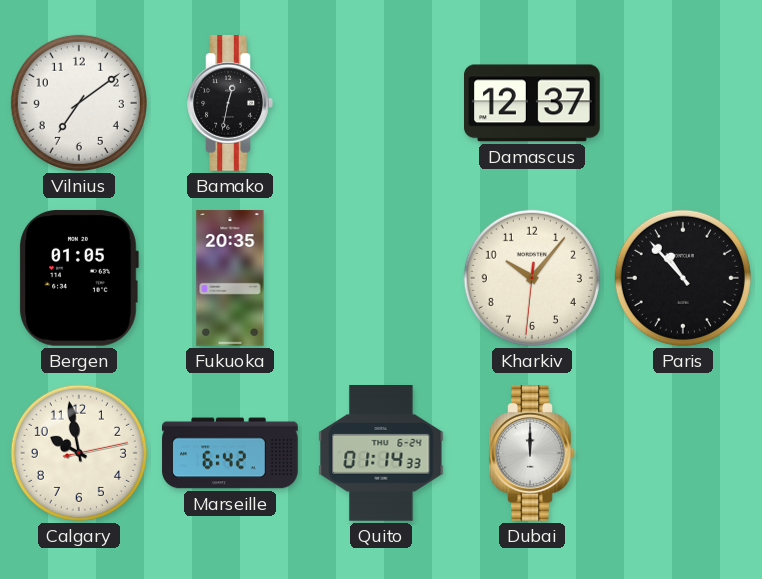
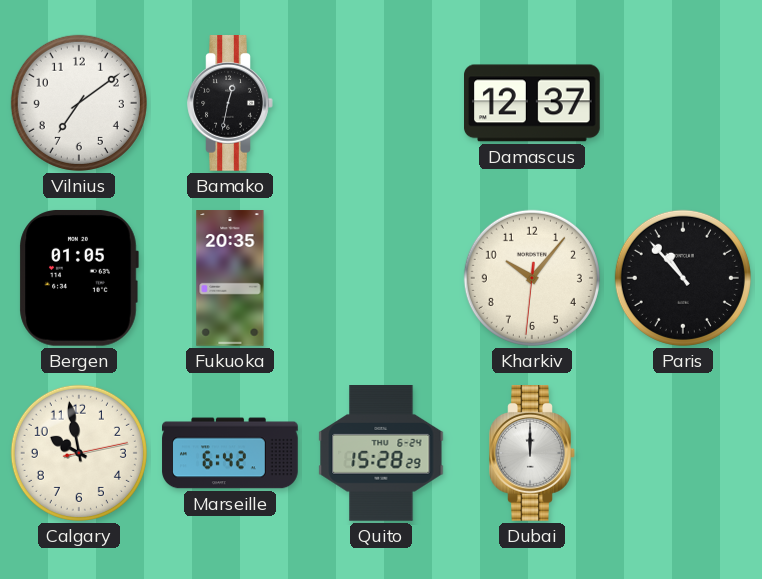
Quito: 01:14 -> 15:28 (381, 454)
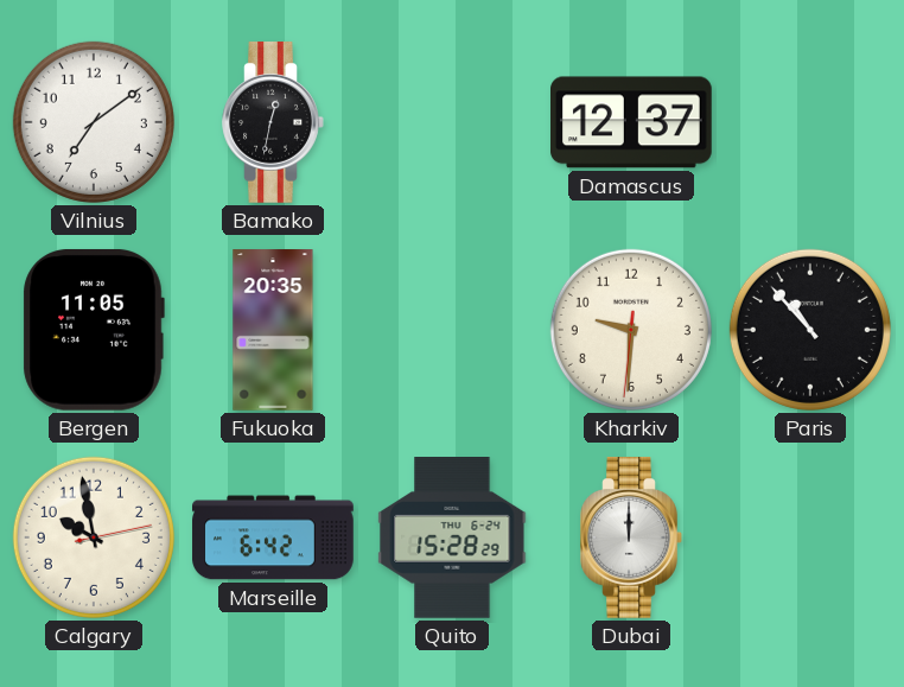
Bergen: 01:05 -> 11:05 (94, 330)
Kharkiv: 10:06 -> 9:30 (631, 330)
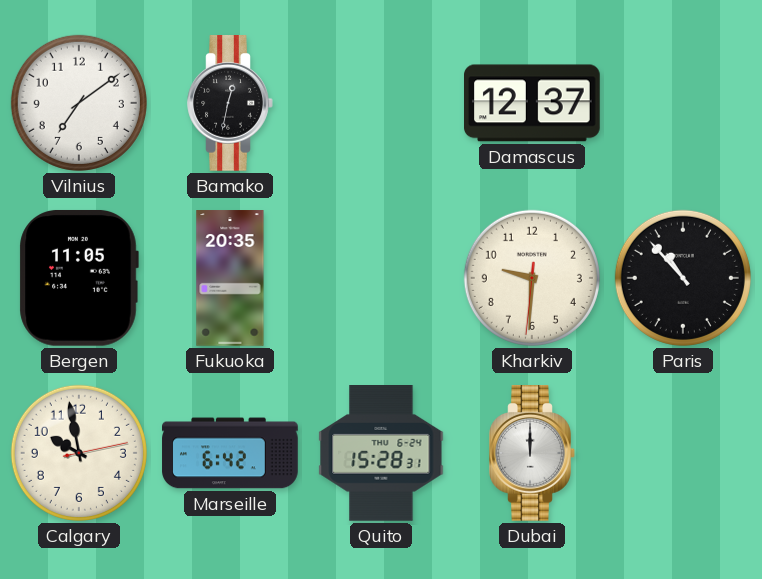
Quito: 15:28:29 -> 15:28:31 (381, 454)
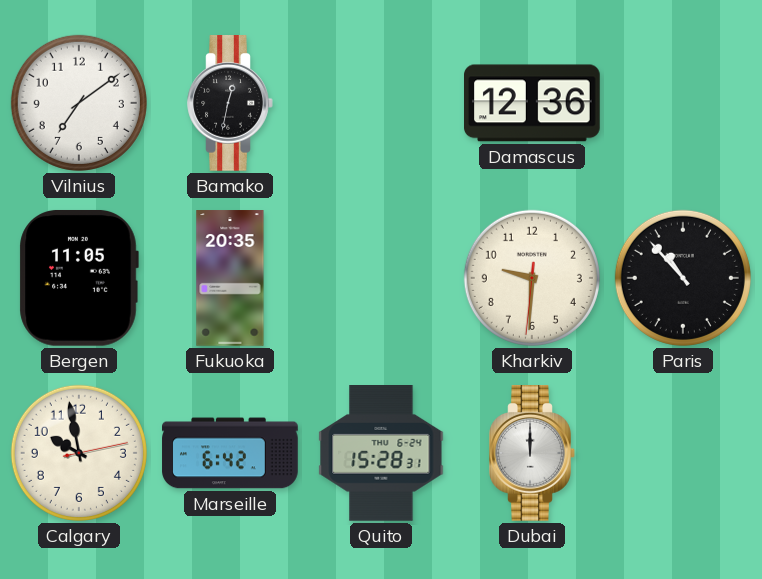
Damascus: 12:37 -> 12:36 (533, 103)
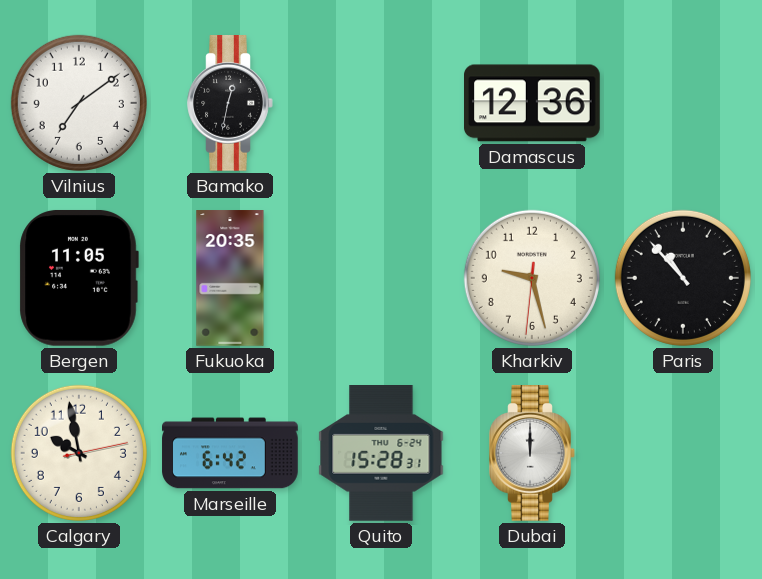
Kharkiv: 9:30 -> 9:27 (532, 278)
